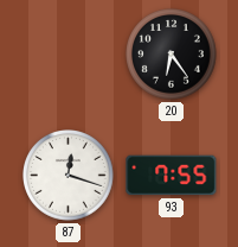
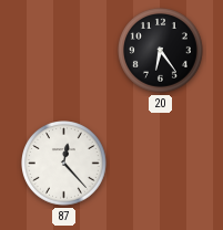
87: 12:18 -> 12:23 (64, 164)
93: 7:55 -> none (172, 176)
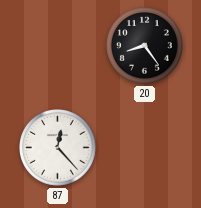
20: 6:24 -> 8:24 (145, 46)
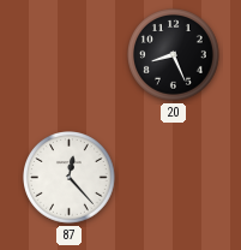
20: 8:24 -> 8:26 (174, 55)
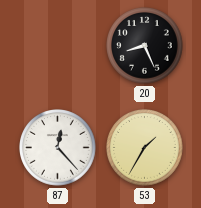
53: none -> 1:35 (145, 148)
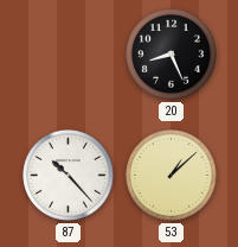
87: 12:23 -> 10:23 (69, 176)
53: 1:35 -> 1:08 (172, 176)
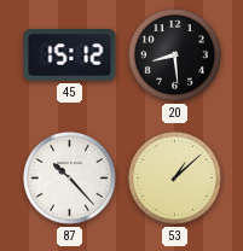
45: none -> 15:12 (70, 56)
20: 8:26 -> 8:29 (175, 56)
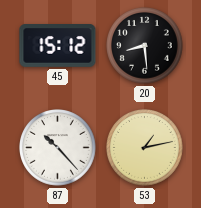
53: 1:08 -> 1:13 (145, 148)
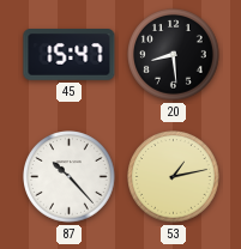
45: 15:12 -> 15:47 (70, 55)
